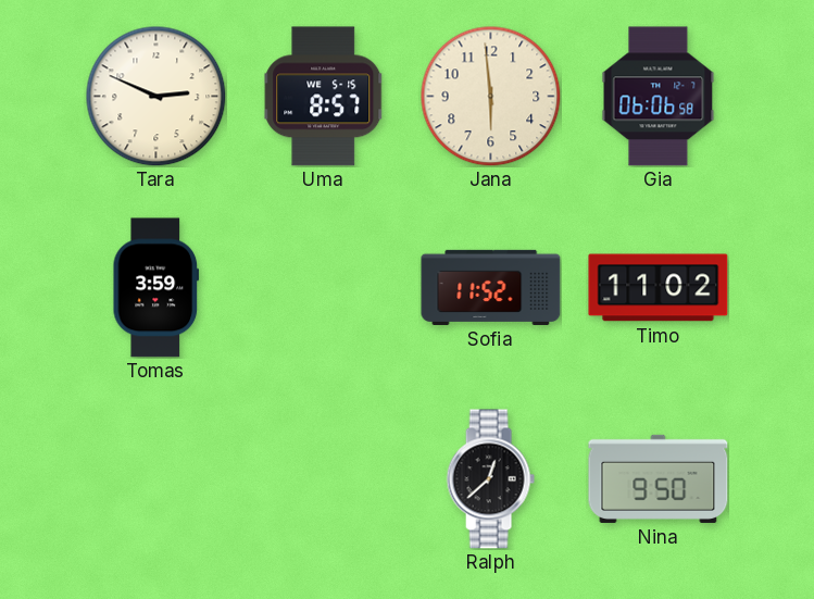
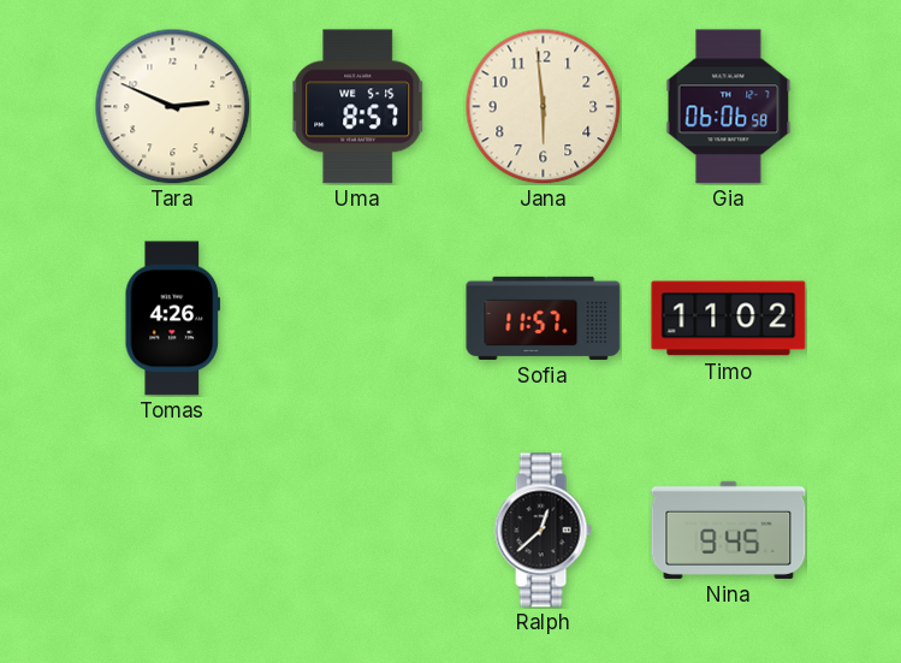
Tomas: 3:59 -> 4:26 (172, 319)
Sofia: 11:52 -> 11:57 (544, 318)
Nina: 9:50 -> 9:45 (729, 529)
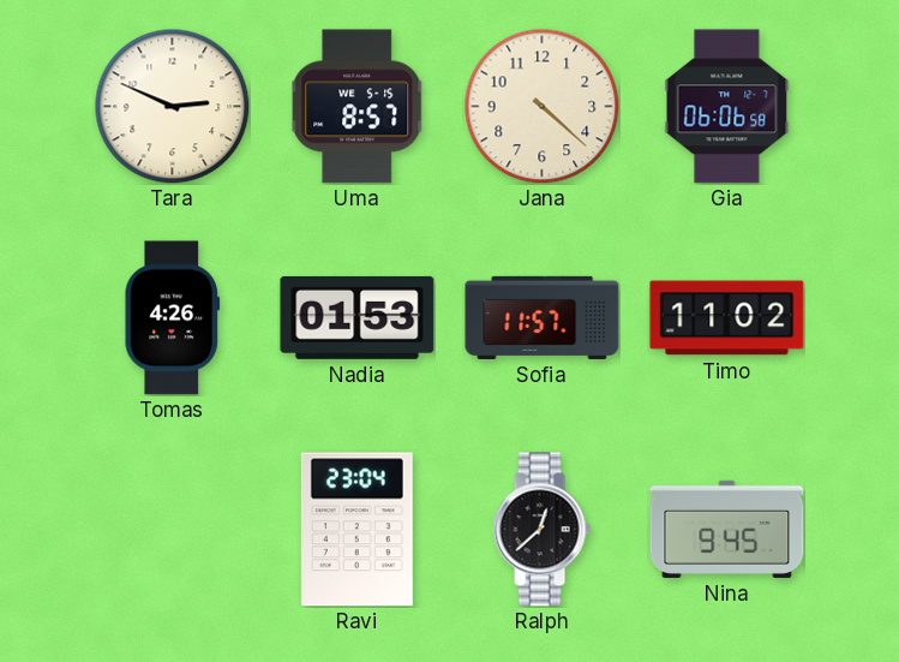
Jana: 5:59 -> 4:22 (541, 106)
Nadia: none -> 01:53 (358, 317)
Ravi: none -> 23:04 (356, 530)
